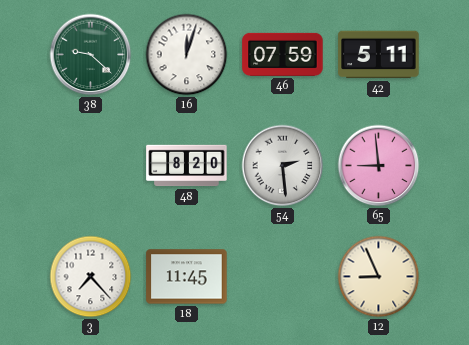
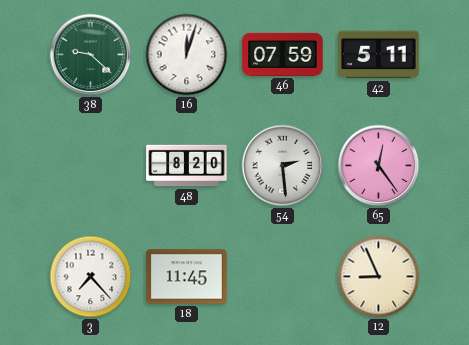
65: 8:59 -> 12:24 (379, 166)
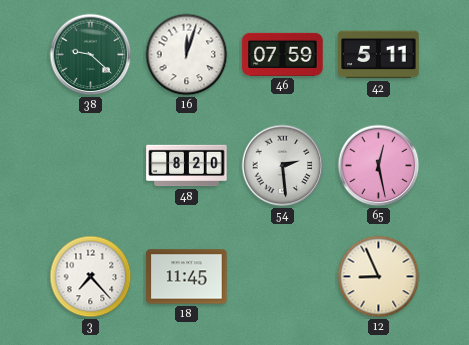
65: 12:24 -> 12:28 (379, 166)
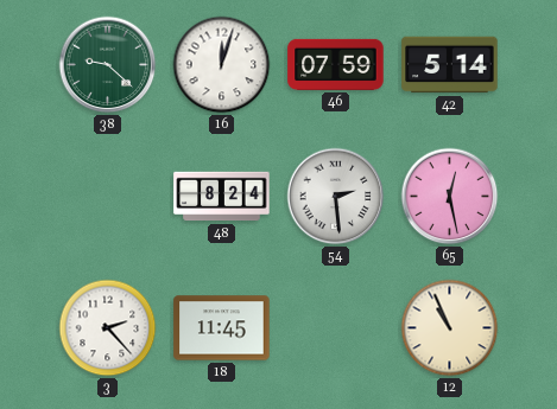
42: 5:11 -> 5:14 (450, 65)
48: 8:20 -> 8:24 (222, 197)
3: 7:23 -> 2:23 (108, 328)
12: 8:56 -> 10:56 (450, 328)
